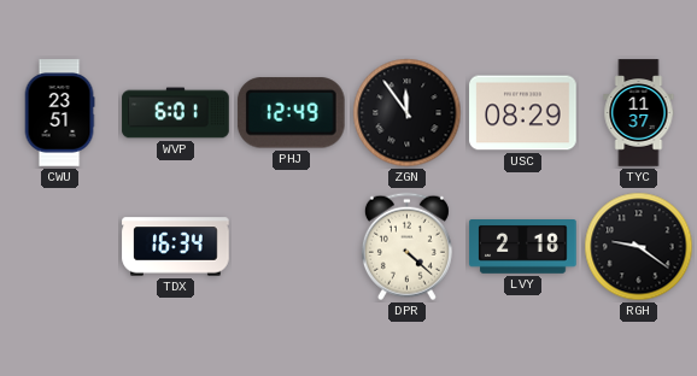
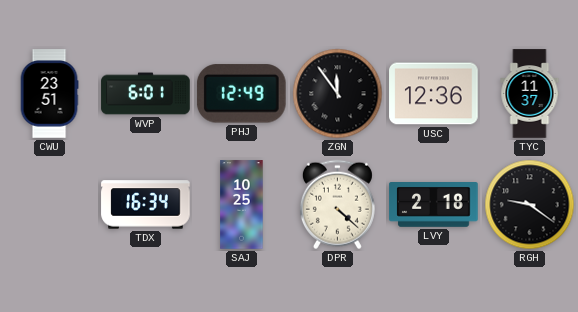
USC: 08:29 -> 12:36 (434, 94)
SAJ: none -> 10:25 (242, 205)
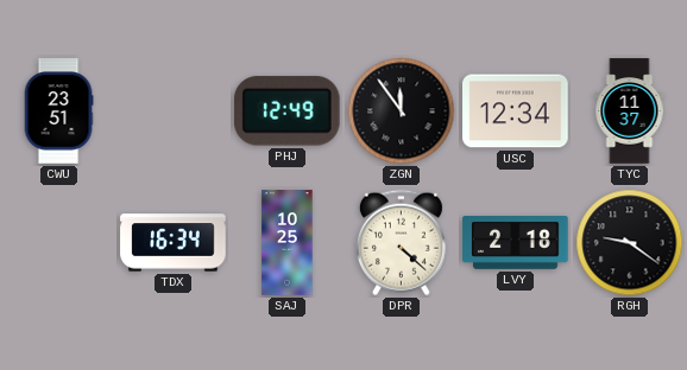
WVP: 6:01 -> none (146, 94)
USC: 12:36 -> 12:34 (516, 111)
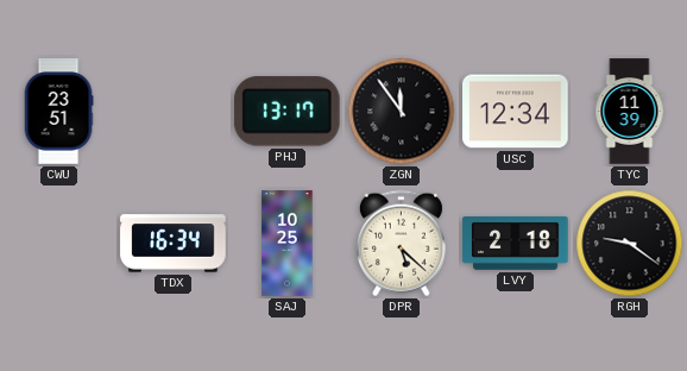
PHJ: 12:49 -> 13:17 (286, 112)
TYC: 11:37 -> 11:39 (630, 112)
DPR: 4:22 -> 5:22 (401, 244)
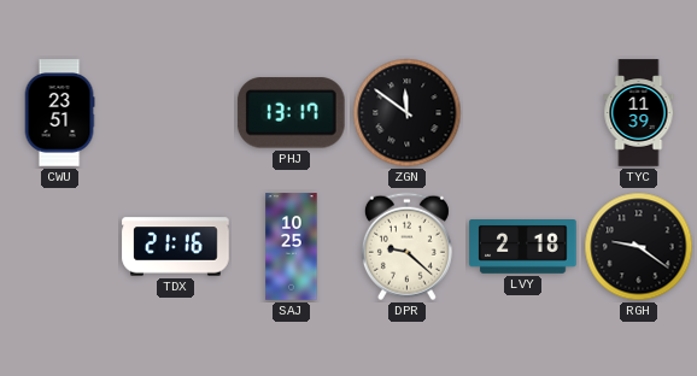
ZGN: 11:54 -> 11:51 (408, 113)
USC: 12:34 -> none (516, 112)
TDX: 16:34 -> 21:16 (176, 247)
DPR: 5:22 -> 9:22 (406, 247)
